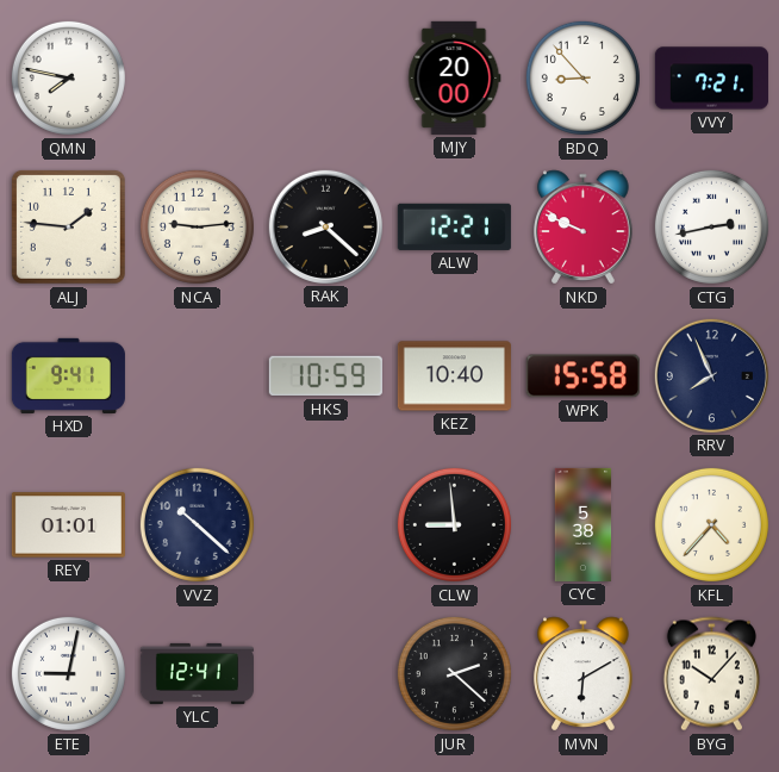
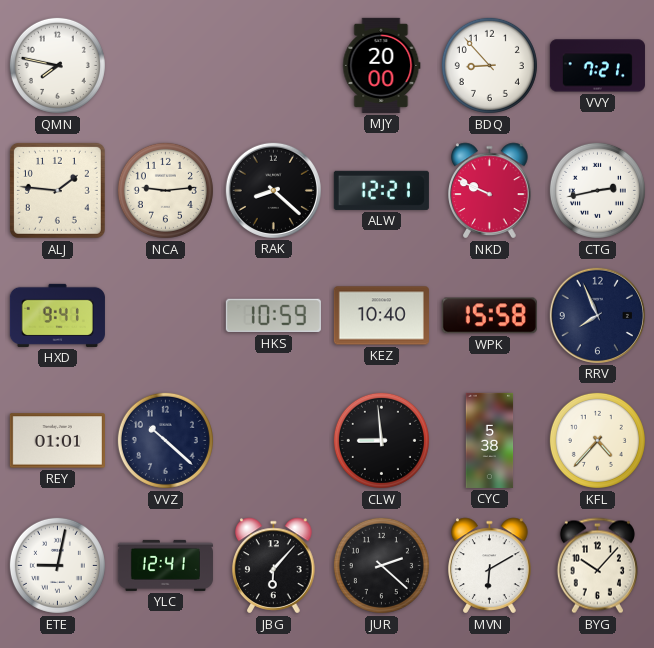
JBG: none -> 6:07 (274, 566)
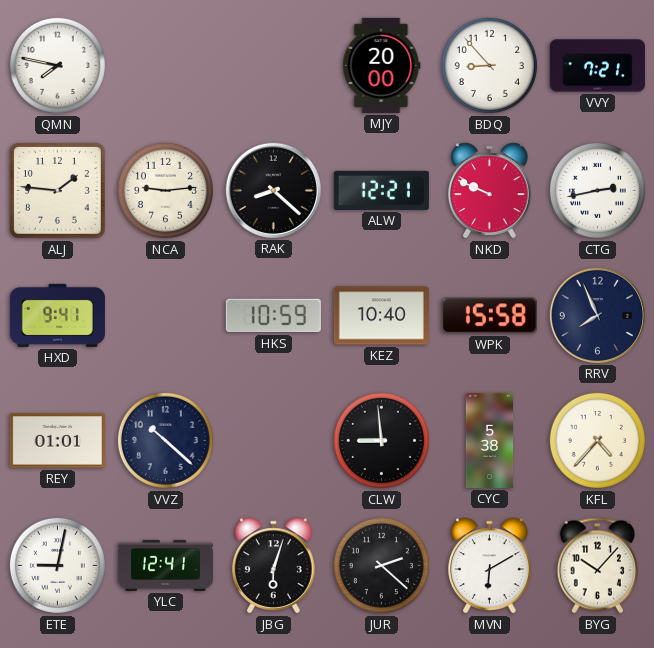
JBG: 6:07 -> 6:03 (274, 566)
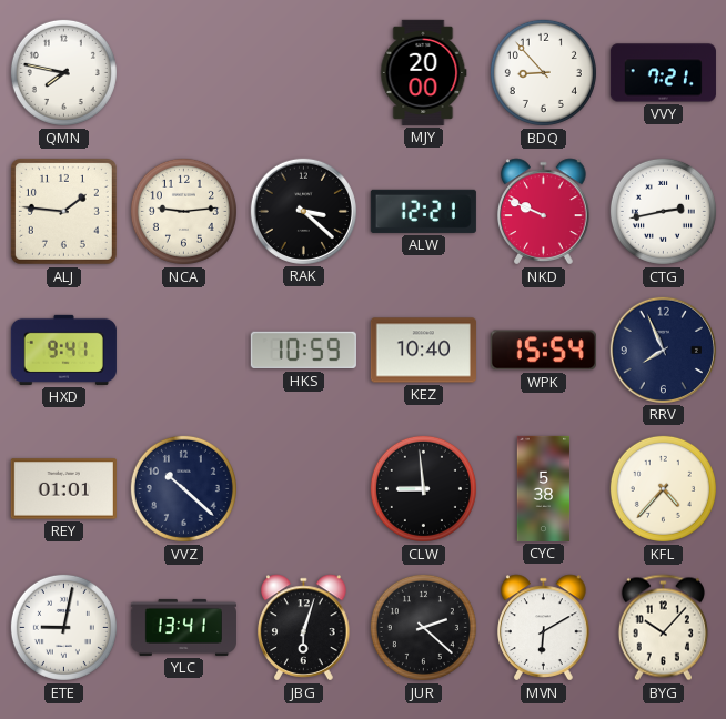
RAK: 8:22 -> 3:22 (303, 211)
WPK: 15:58 -> 15:54 (543, 351)
YLC: 12:41 -> 13:41 (183, 627)
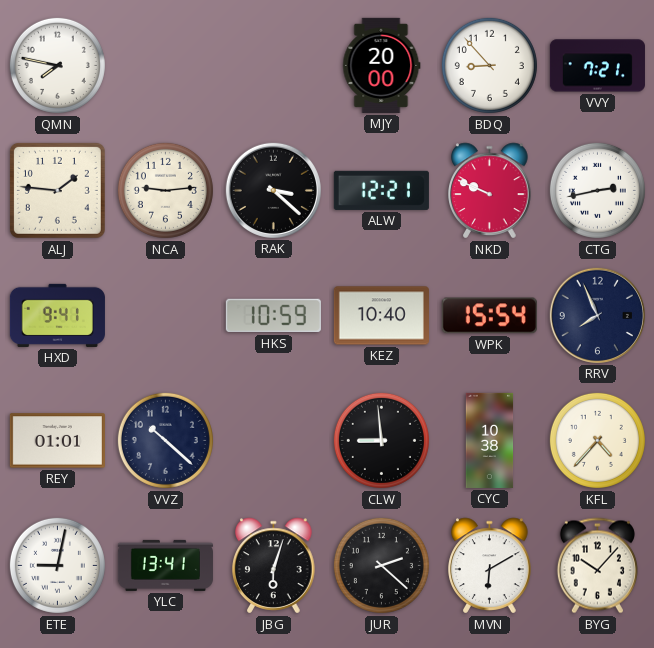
CYC: 5:38 -> 10:38 (490, 440)
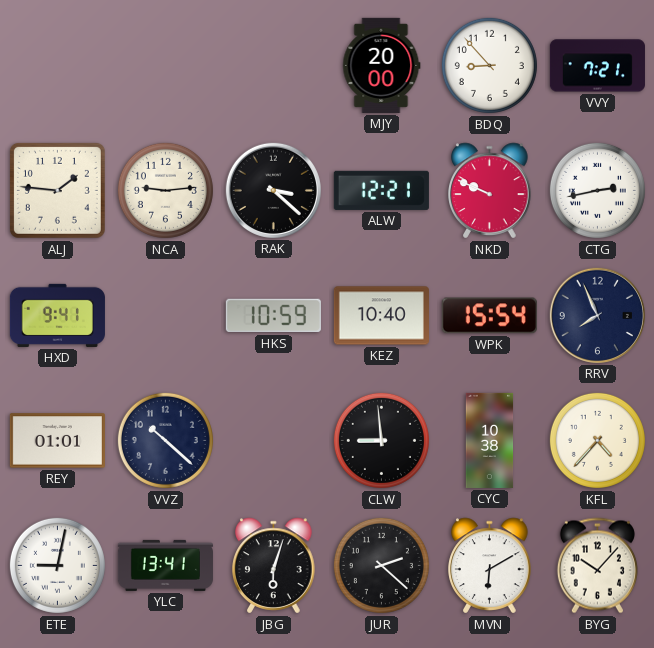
QMN: 7:47 -> none (57, 65)
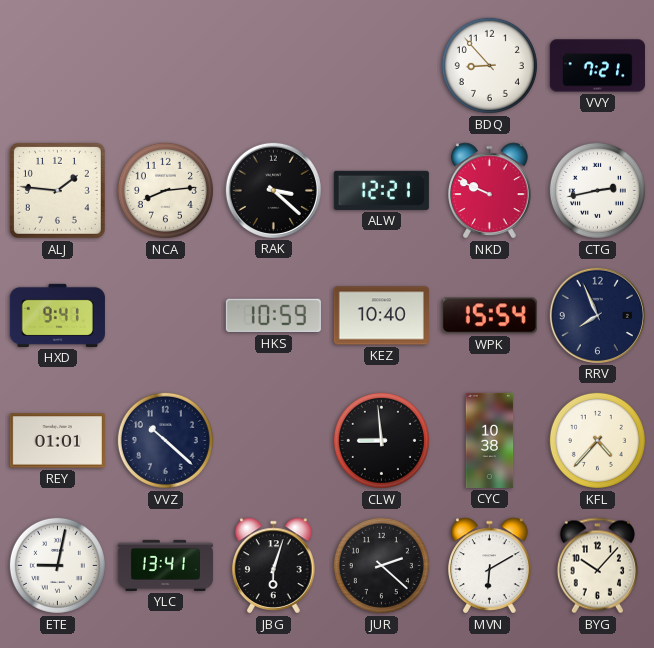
MJY: 20:00 -> none (382, 65)
NCA: 9:14 -> 8:14 (165, 190)
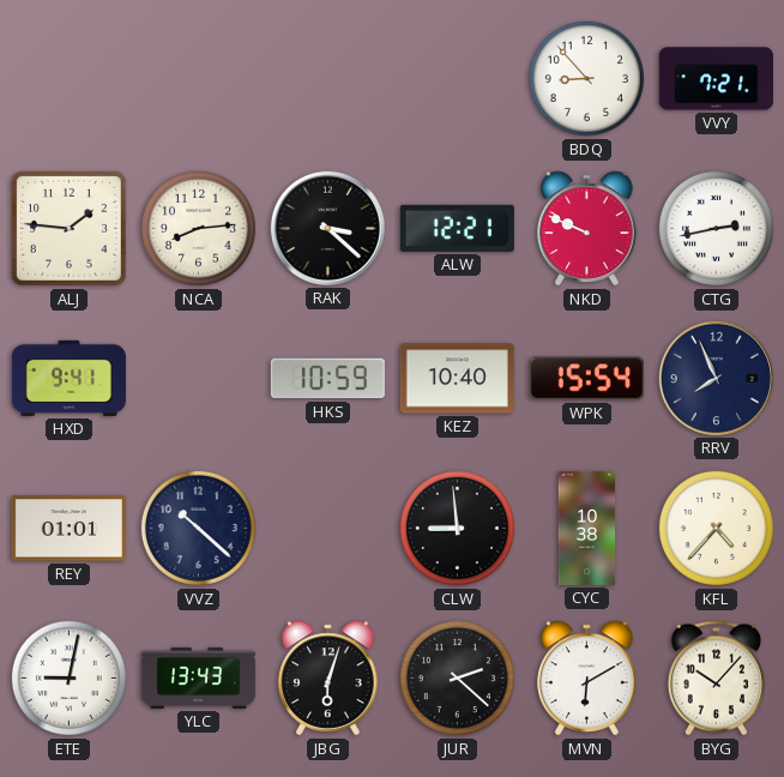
YLC: 13:41 -> 13:43 (198, 677)
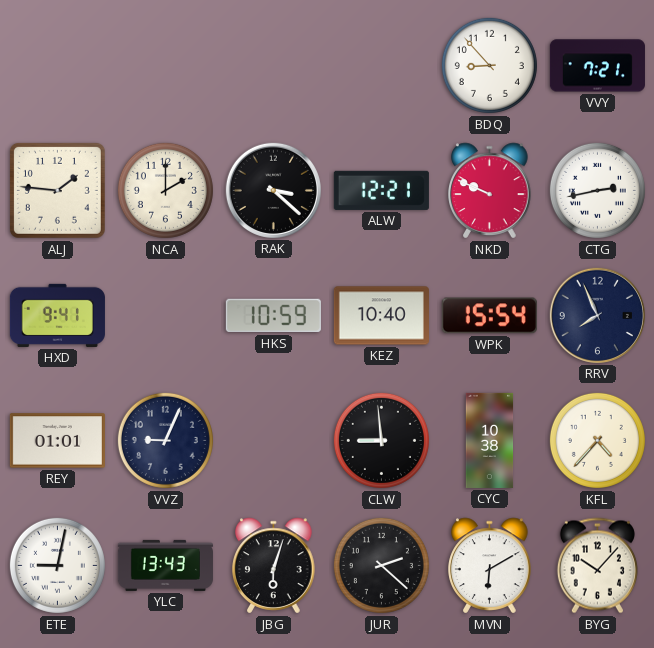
NCA: 8:14 -> 2:00 (165, 190)
VVZ: 10:22 -> 9:04 (165, 440)
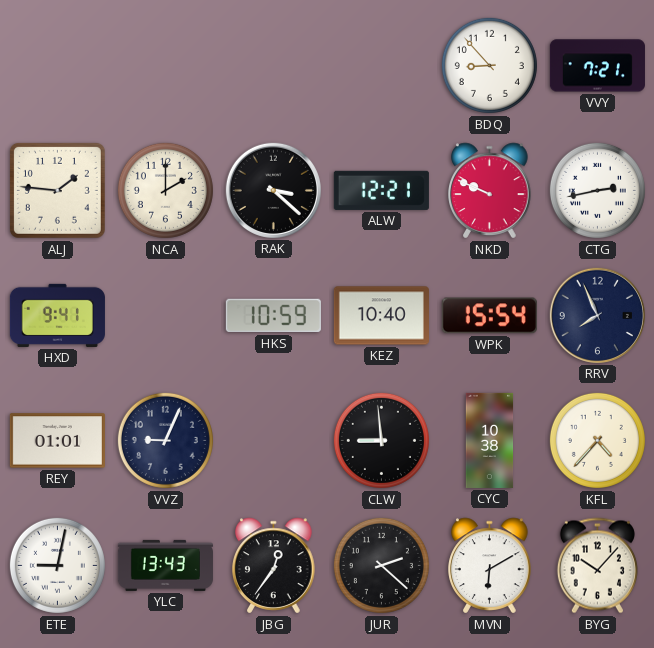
JBG: 6:03 -> 12:36 (274, 566)
